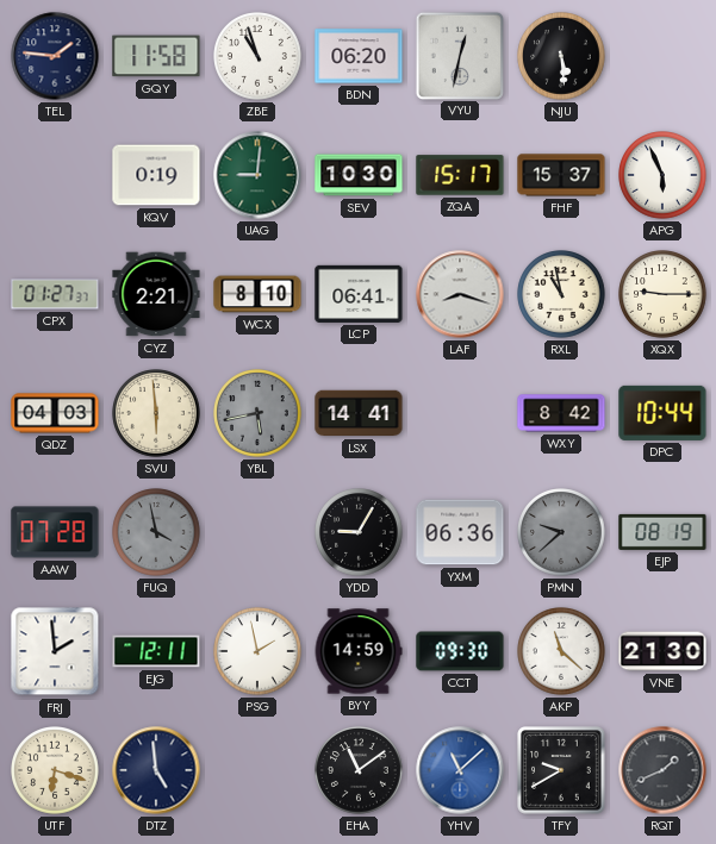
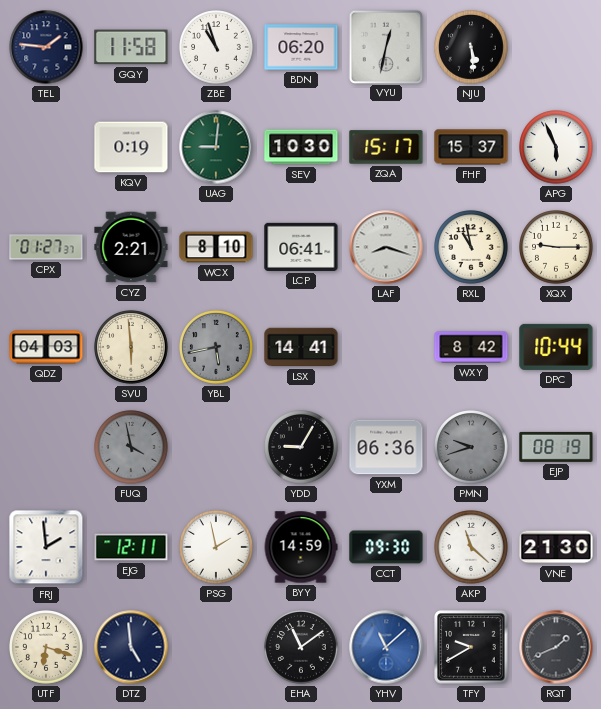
AAW: 07:28 -> none (55, 532)
PMN: 9:38 -> 9:42 (471, 447)
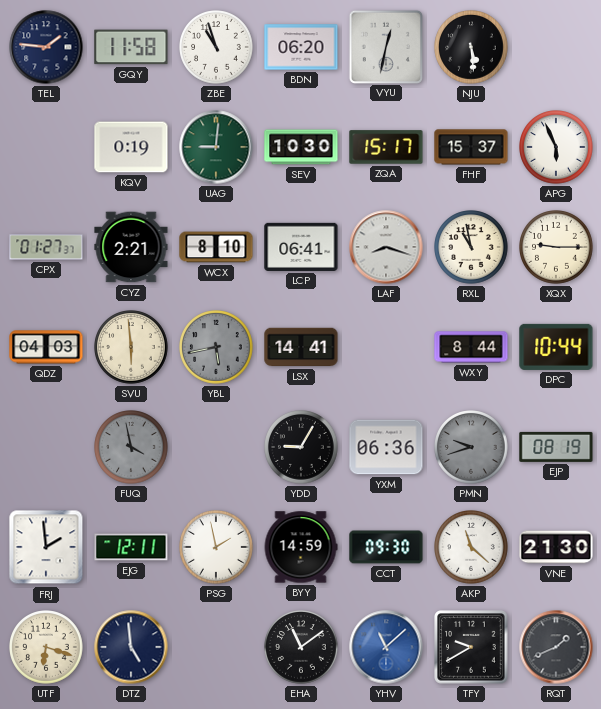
WXY: 8:42 -> 8:44 (471, 347)
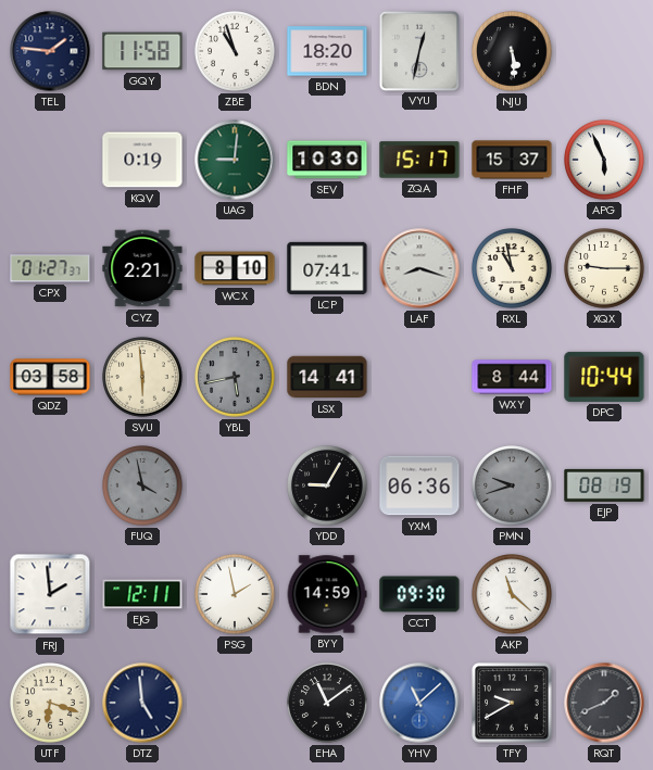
BDN: 06:20 -> 18:20 (327, 51)
LCP: 06:41 -> 07:41 (327, 268)
QDZ: 04:03 -> 03:58 (50, 377)
VNE: 21:30 -> none (556, 547)
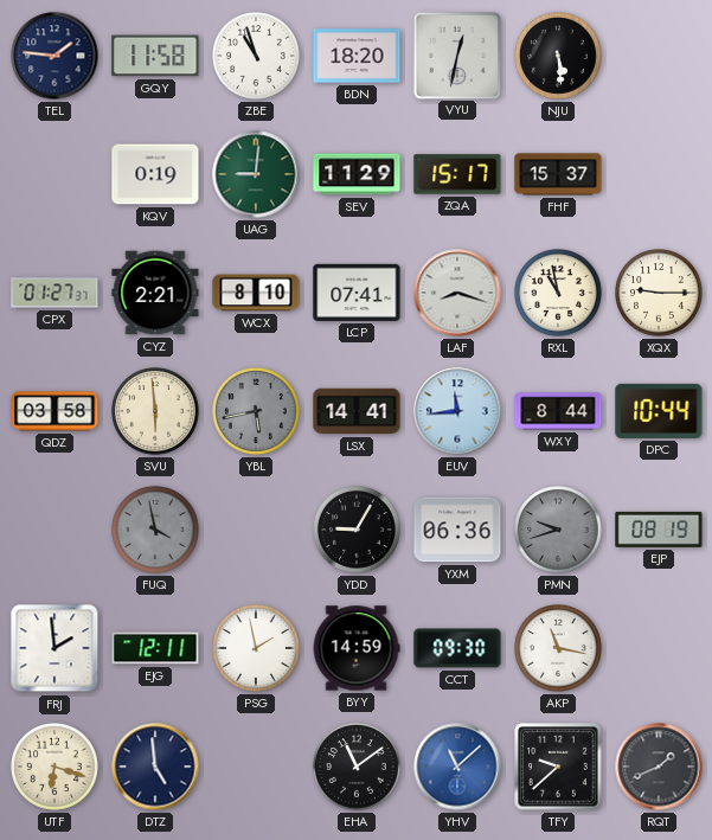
SEV: 10:30 -> 11:29 (357, 174)
APG: 5:56 -> none (604, 160)
EUV: none -> 11:44 (457, 411)
AKP: 11:22 -> 11:17 (558, 648)
TFY: 9:40 -> 9:38 (558, 767)
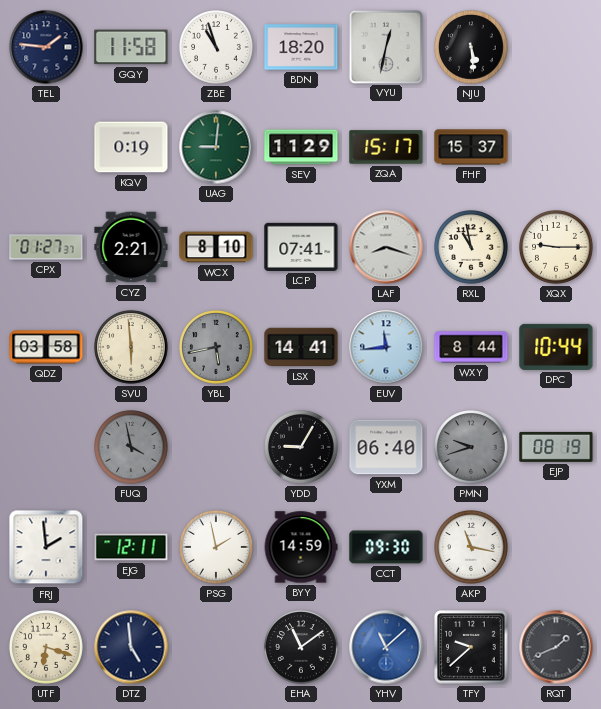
YXM: 06:36 -> 06:40 (386, 447)
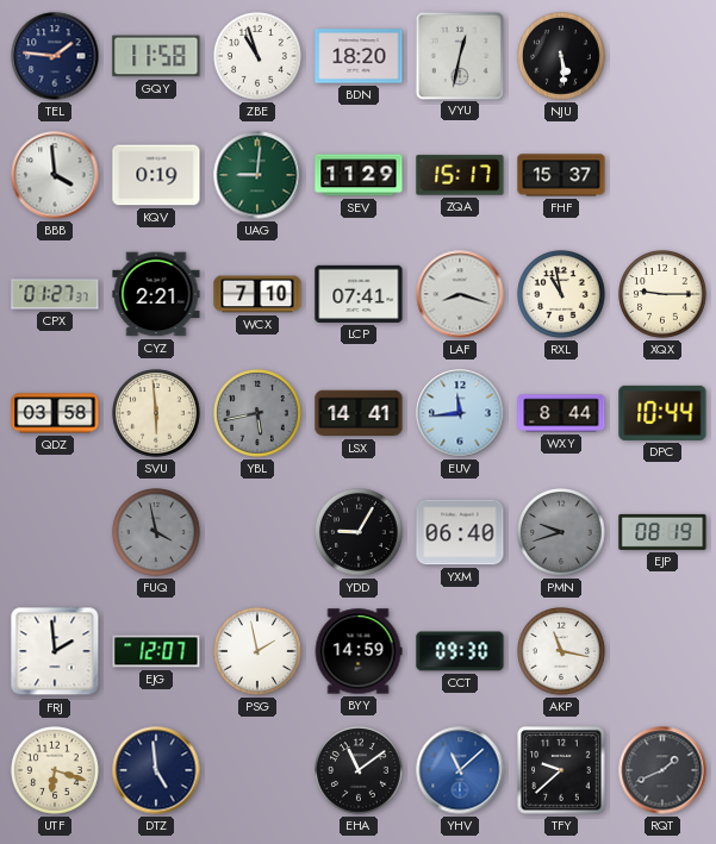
BBB: none -> 3:59 (55, 175)
WCX: 8:10 -> 7:10 (257, 294)
EJG: 12:11 -> 12:07 (156, 651)
